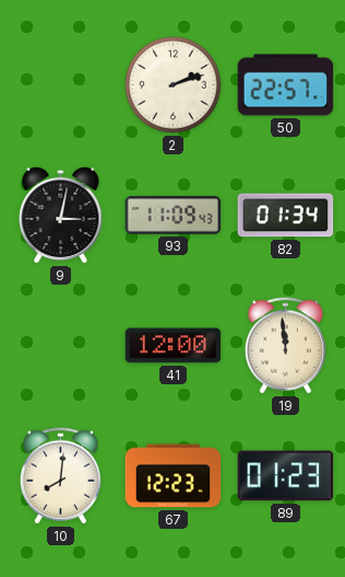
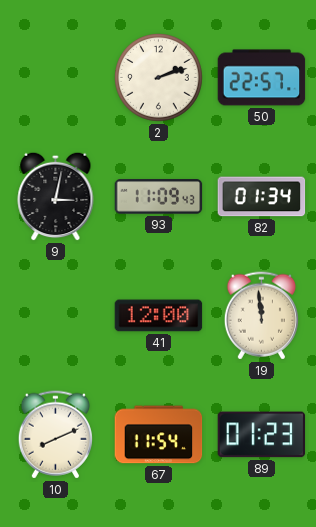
10: 8:01 -> 8:11 (55, 435)
67: 12:23 -> 11:54 (159, 435)
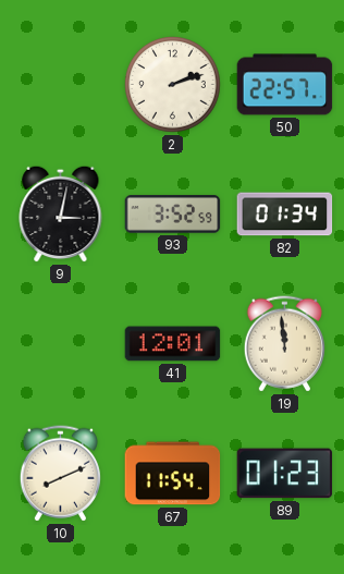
93: 11:09 -> 3:52 (173, 215)
41: 12:00 -> 12:01 (173, 344)
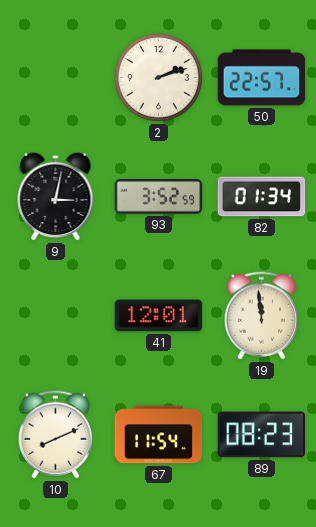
89: 01:23 -> 08:23 (262, 435)
